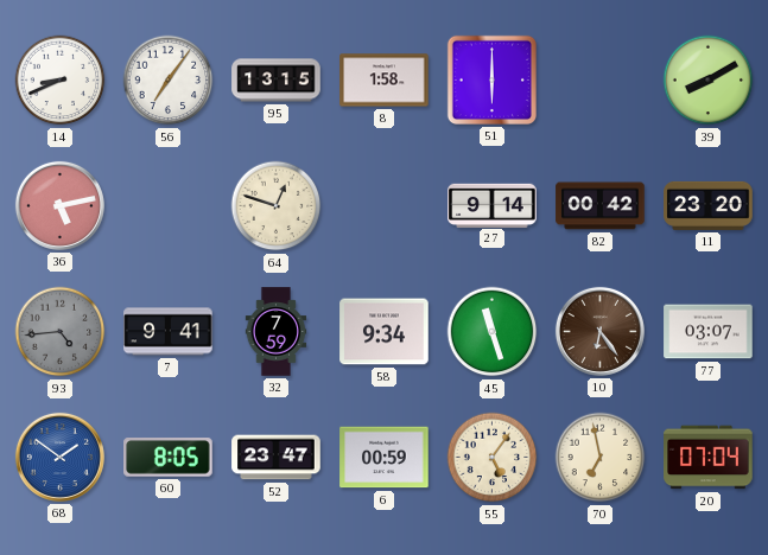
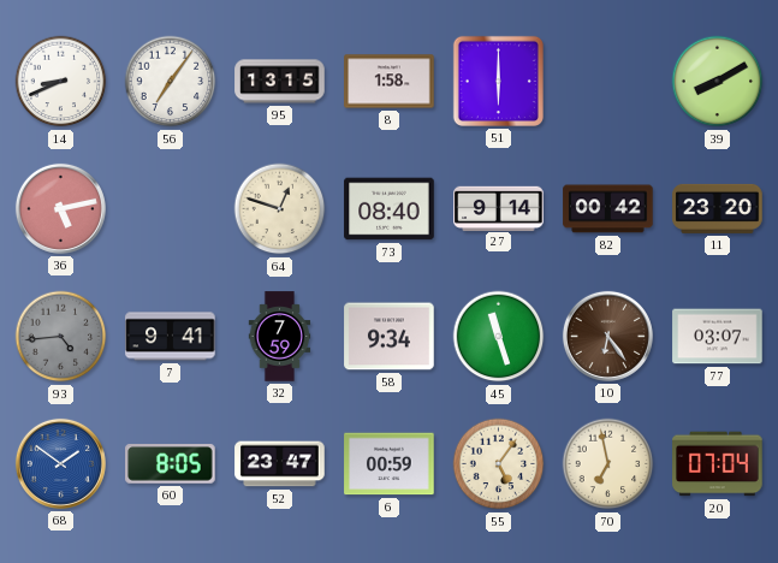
73: none -> 08:40 (390, 209)
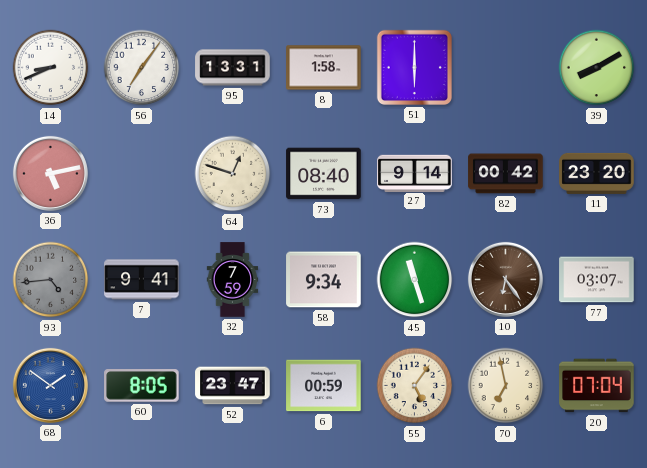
95: 13:15 -> 13:31 (233, 68)
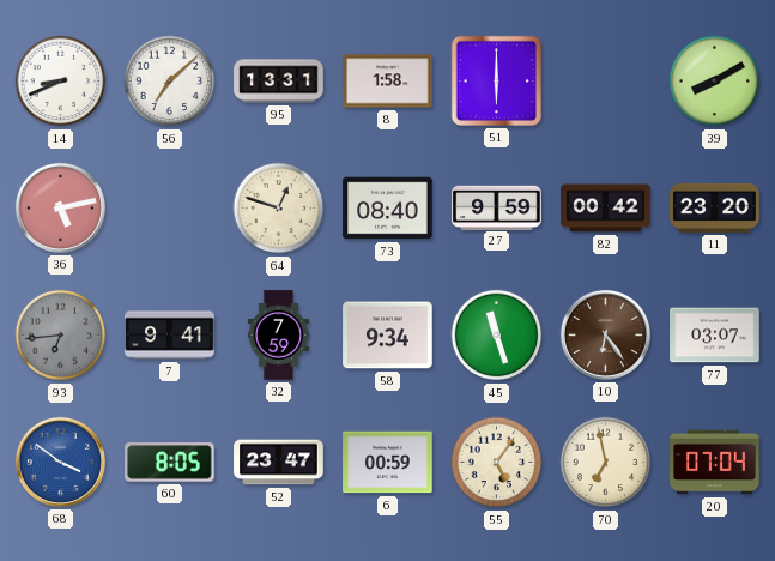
56: 7:06 -> 7:08 (170, 82)
27: 9:14 -> 9:59 (497, 207)
93: 4:44 -> 6:44 (61, 336)
68: 1:51 -> 3:51 (60, 462)
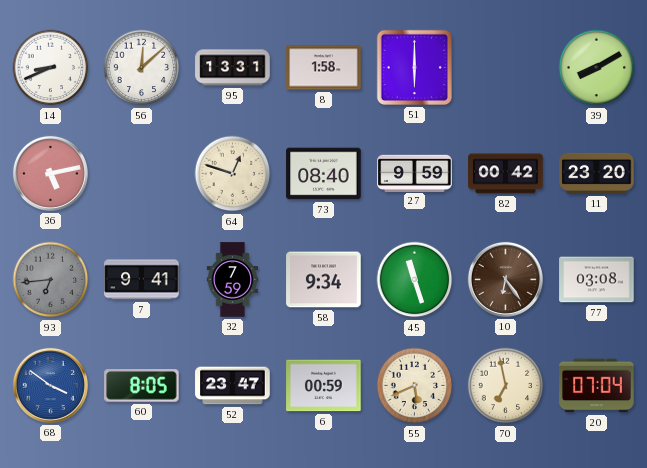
56: 7:08 -> 12:08 (142, 68)
77: 03:07 -> 03:08 (597, 280)
55: 5:06 -> 5:41 (415, 386)
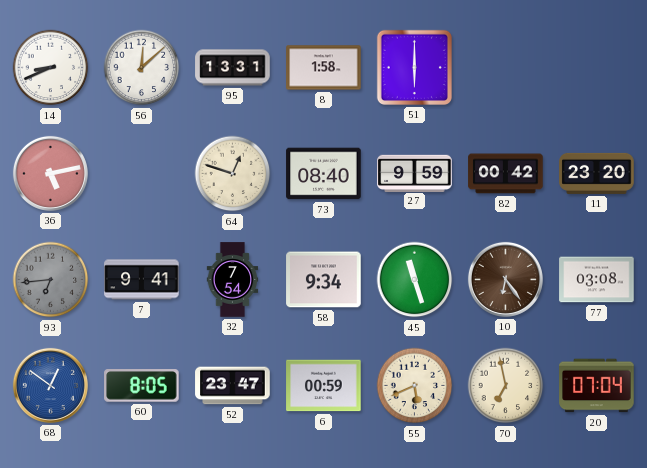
39: 8:10 -> none (597, 68)
32: 7:59 -> 7:54 (233, 280)
68: 3:51 -> 12:51 (50, 385)
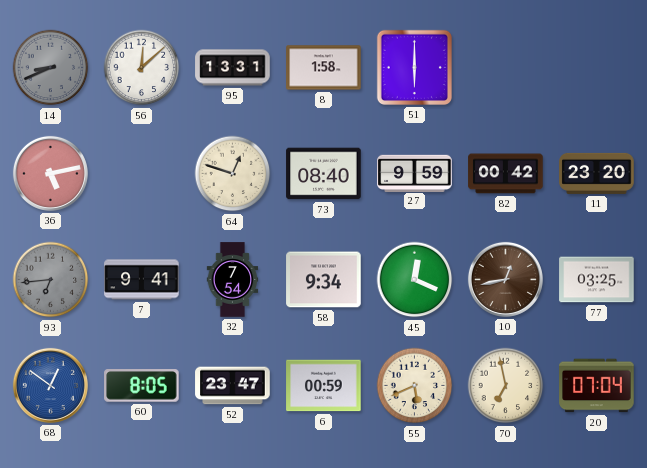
14 dial: white -> grey (51, 68)
45: 11:27 -> 12:19 (415, 280)
10: 6:24 -> 12:43 (505, 279)
77: 03:08 -> 03:25 (597, 280)
